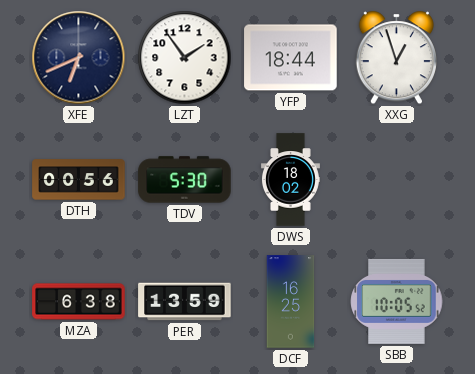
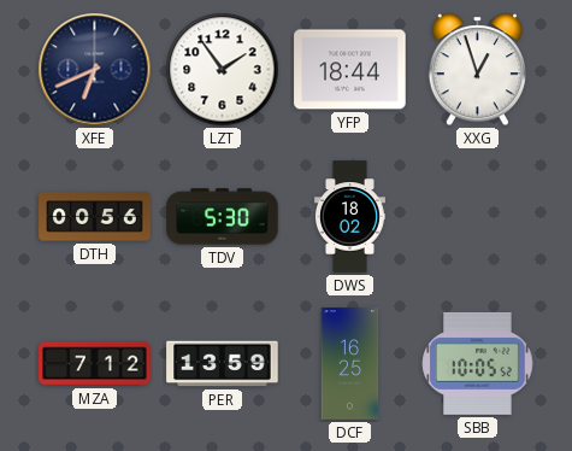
MZA: 6:38 -> 7:12 (95, 364)
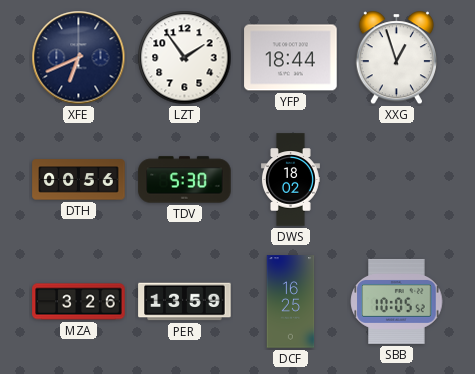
MZA: 7:12 -> 3:26 (79, 302)
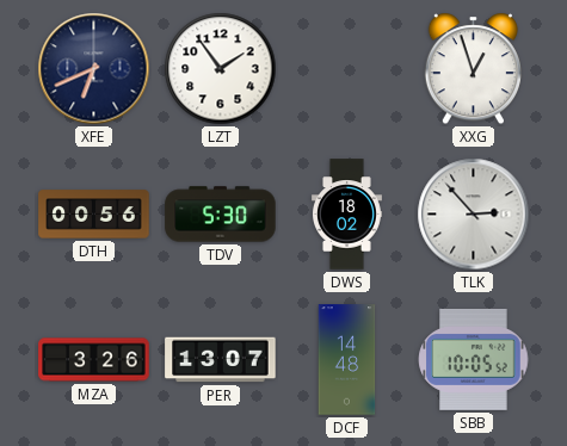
YFP: 18:44 -> none (291, 58)
TLK: none -> 2:53 (474, 215)
PER: 13:59 -> 13:07 (221, 360)
DCF: 16:25 -> 14:48 (347, 360)
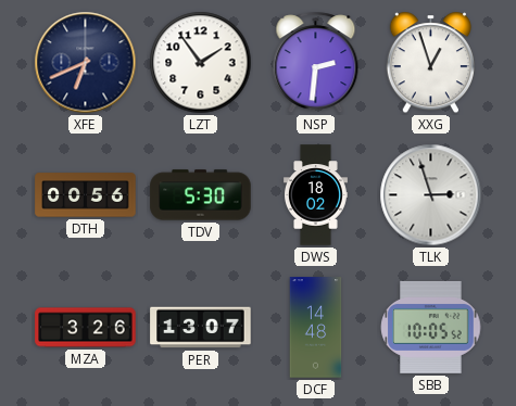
NSP: none -> 2:31 (316, 63)
TLK: 2:53 -> 2:57 (431, 195)
